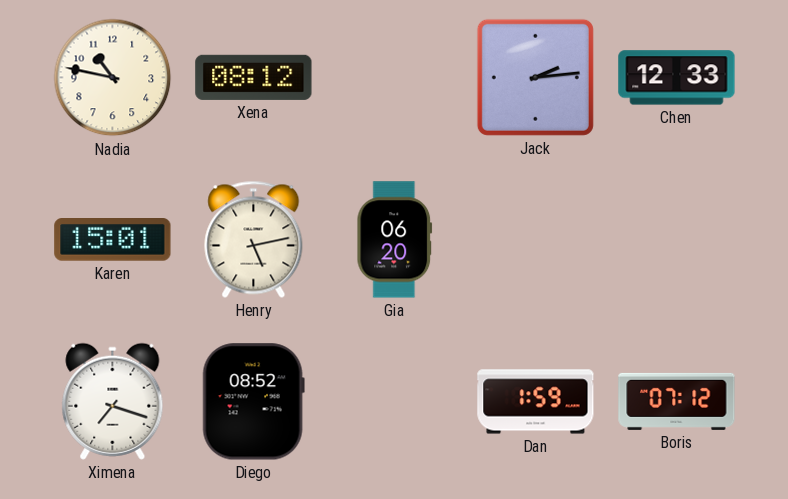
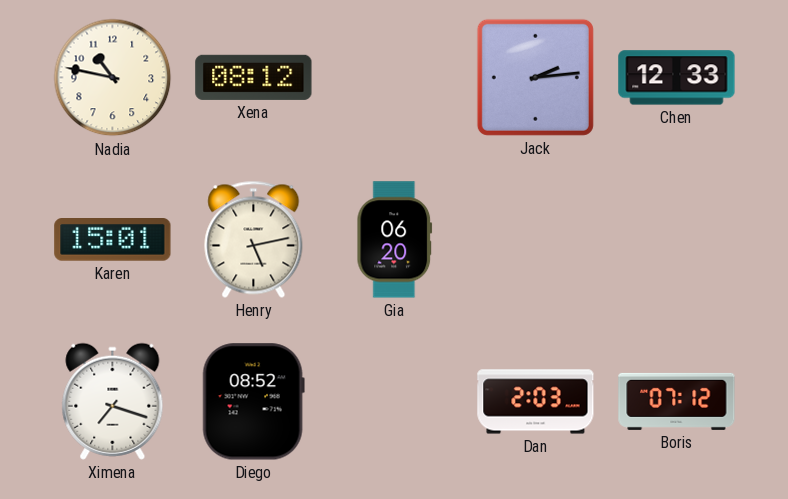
Dan: 1:59 -> 2:03 (536, 402)
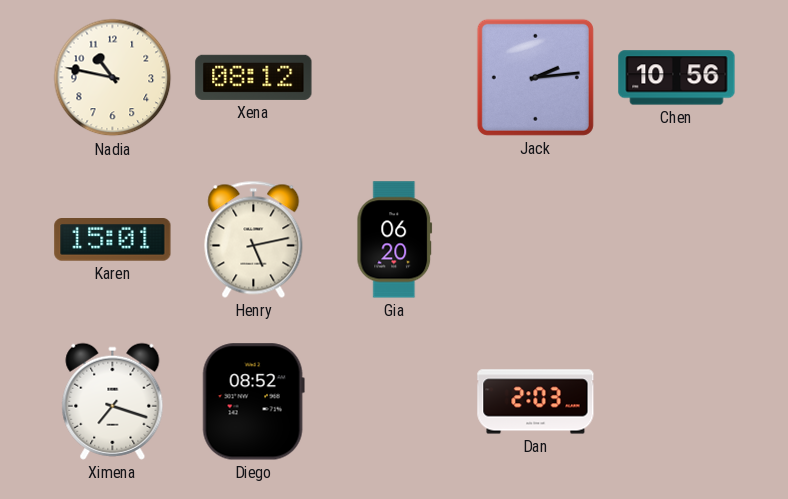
Chen: 12:33 -> 10:56 (677, 78)
Boris: 07:12 -> none (677, 401)
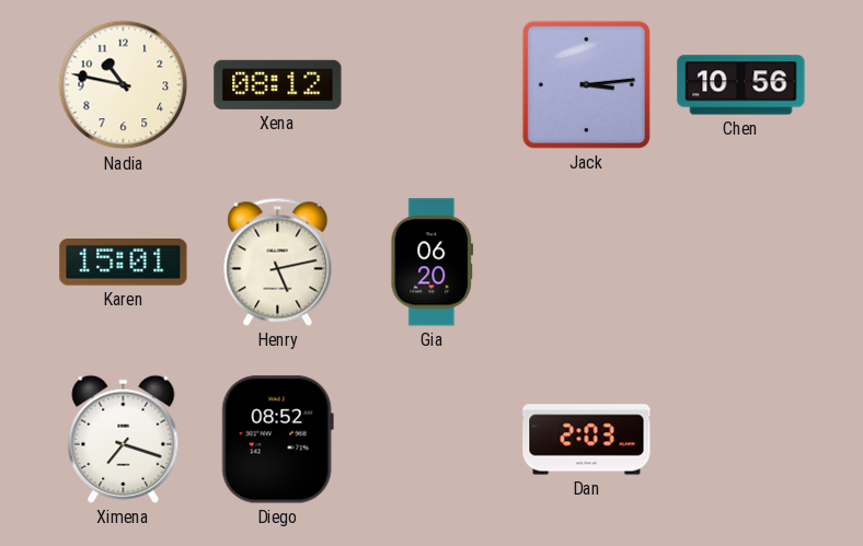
Jack: 2:14 -> 3:14 (586, 84)
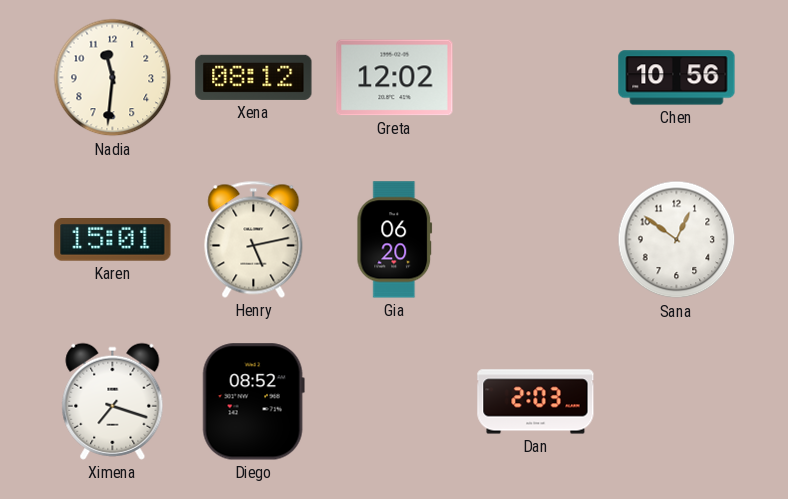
Nadia: 10:47 -> 11:31 (113, 78)
Greta: none -> 12:02 (395, 78)
Jack: 3:14 -> none (586, 84)
Sana: none -> 12:51 (677, 240)
